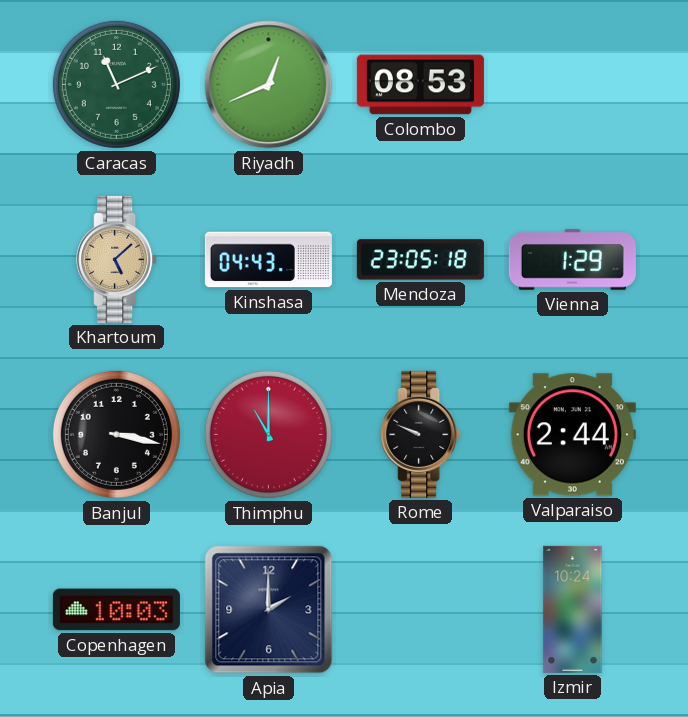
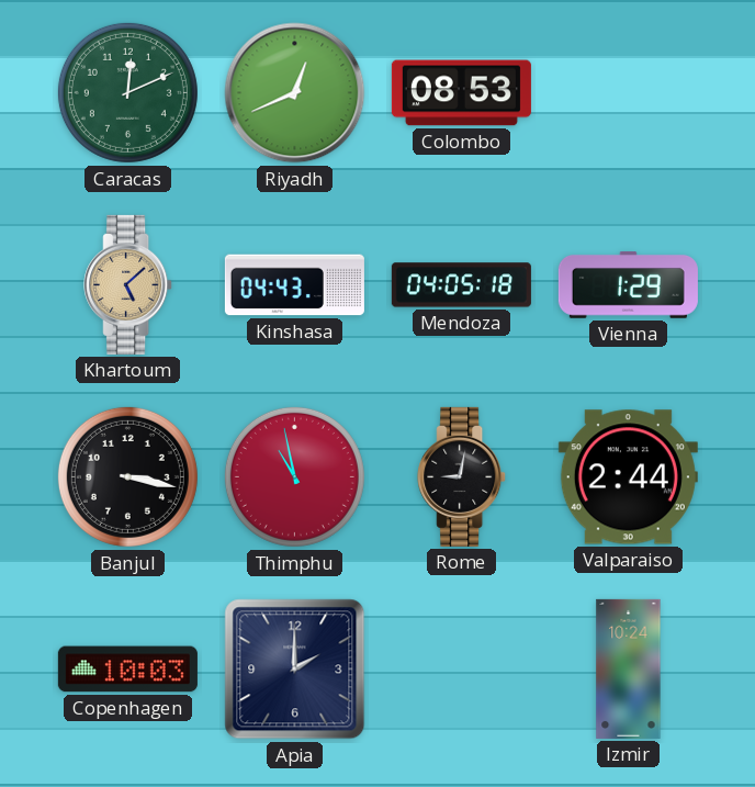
Caracas: 11:11 -> 12:11 (127, 92)
Mendoza: 23:05 -> 04:05 (461, 285)
Thimphu: 11:00 -> 10:58 (294, 476)
Rome: 9:49 -> 9:02 (462, 476)
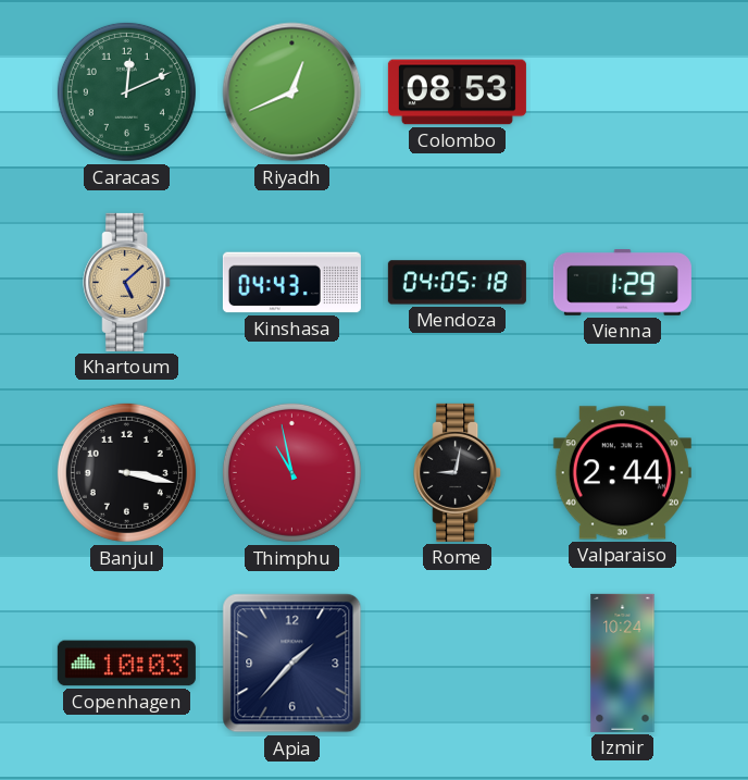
Apia: 2:00 -> 1:37 (292, 664)
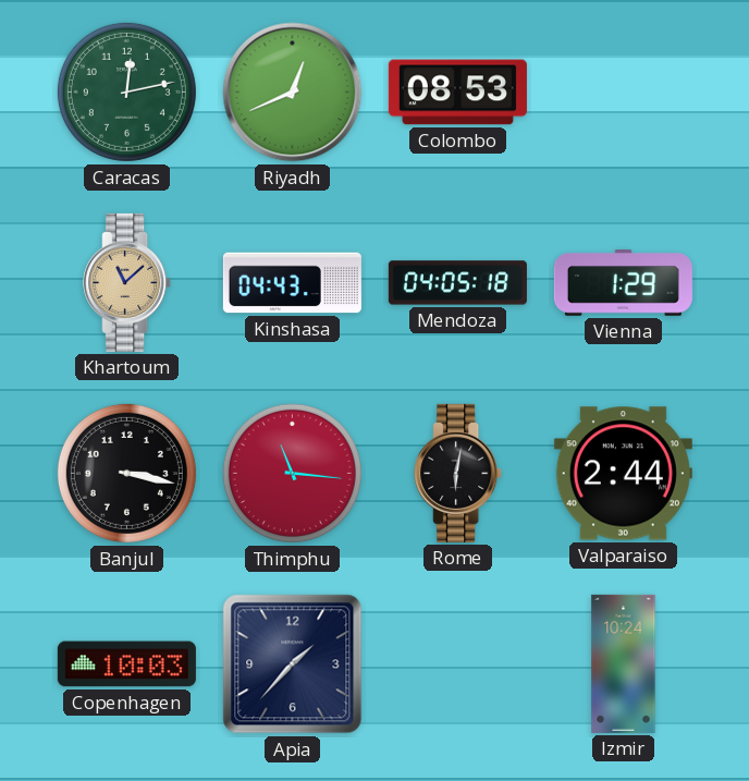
Caracas: 12:11 -> 12:13 (126, 91)
Khartoum: 5:08 -> 11:08 (127, 282)
Thimphu: 10:58 -> 11:16 (292, 473)
Rome: 9:02 -> 6:02 (458, 473)
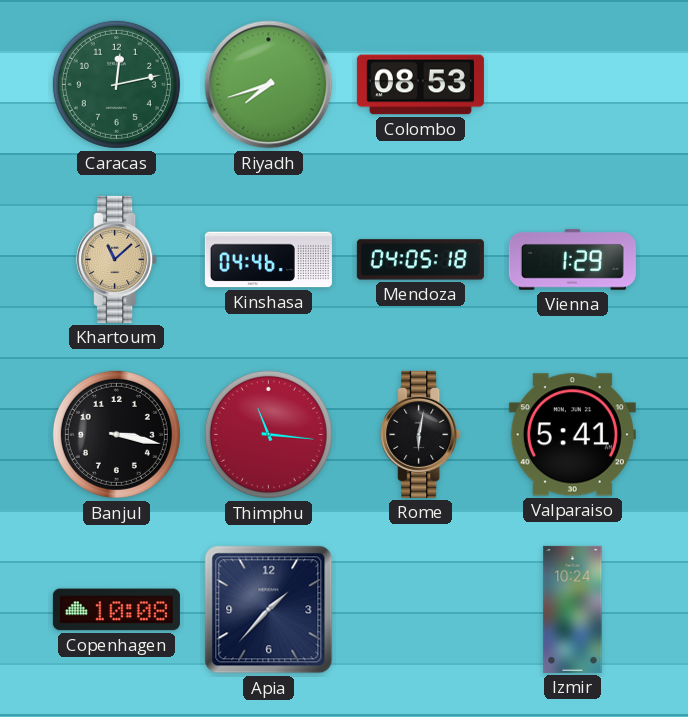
Riyadh: 12:41 -> 7:42 (269, 85)
Kinshasa: 04:43 -> 04:46 (268, 260)
Valparaiso: 2:44 -> 5:41 (572, 435)
Copenhagen: 10:03 -> 10:08 (116, 610)
